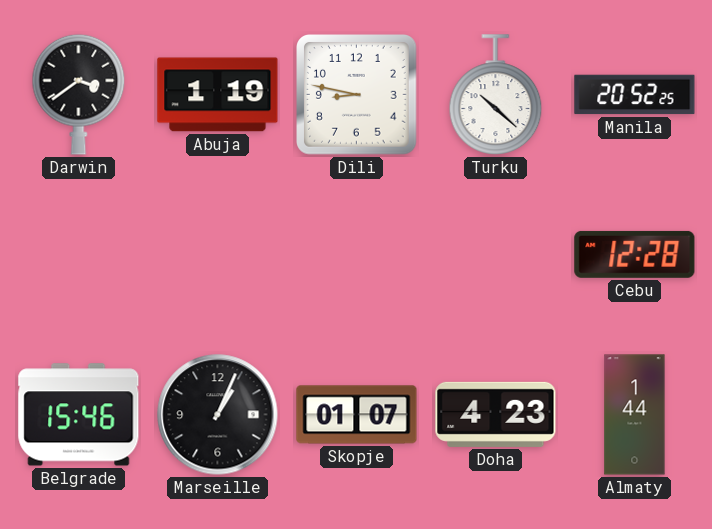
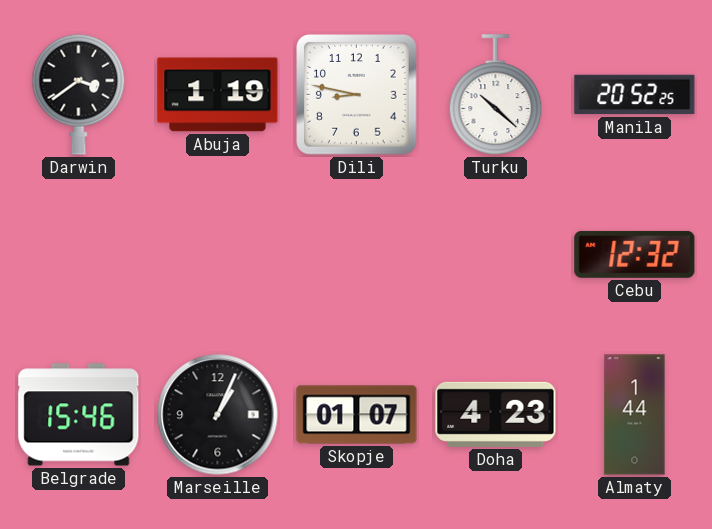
Cebu: 12:28 -> 12:32 (635, 254)
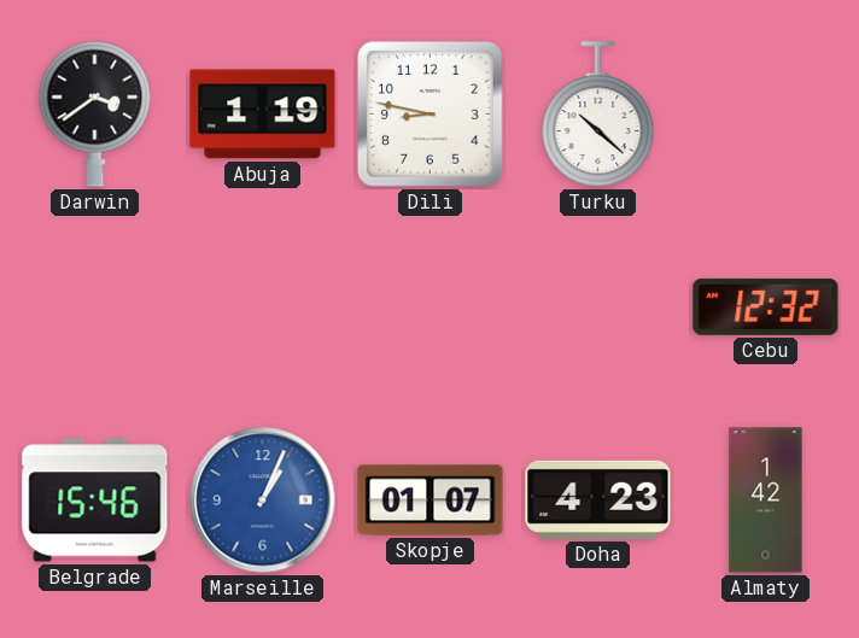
Manila: 20:52 -> none (635, 95)
Marseille dial: black -> blue (263, 501)
Almaty: 1:44 -> 1:42 (766, 501)
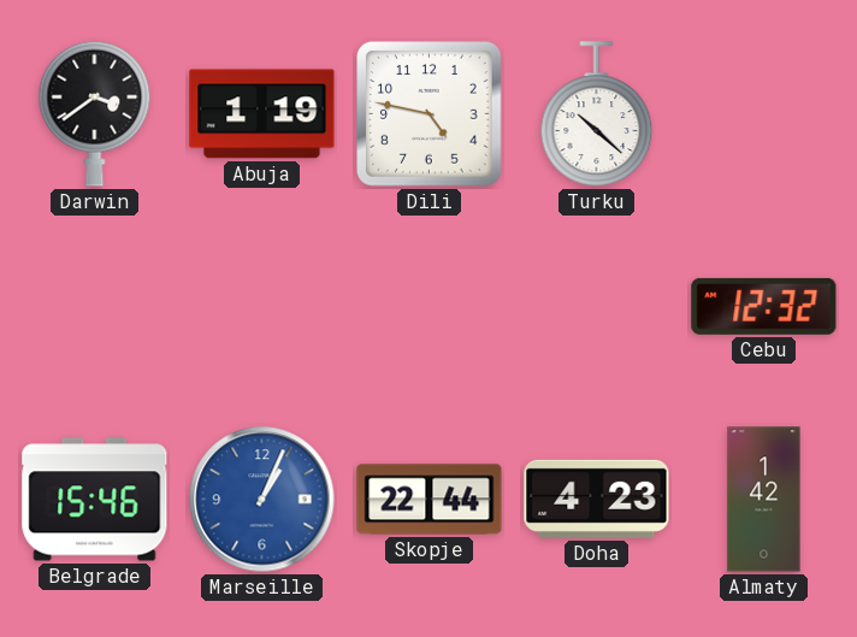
Dili: 8:47 -> 4:47 (430, 114)
Skopje: 01:07 -> 22:44 (430, 500)
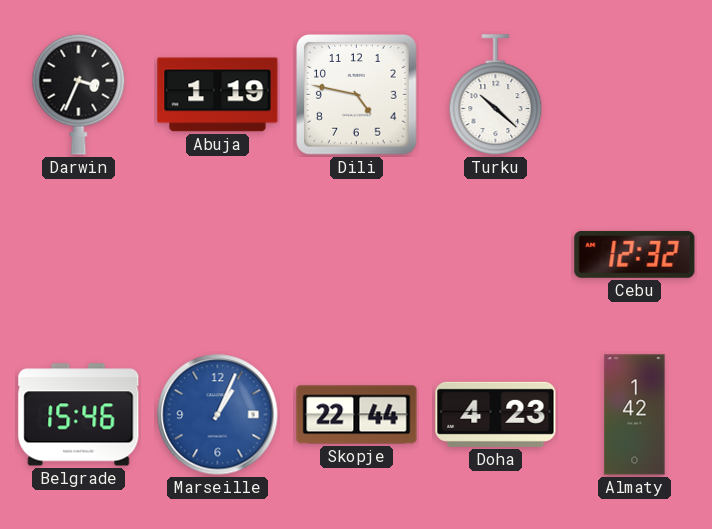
Darwin: 3:39 -> 3:34 (79, 94)
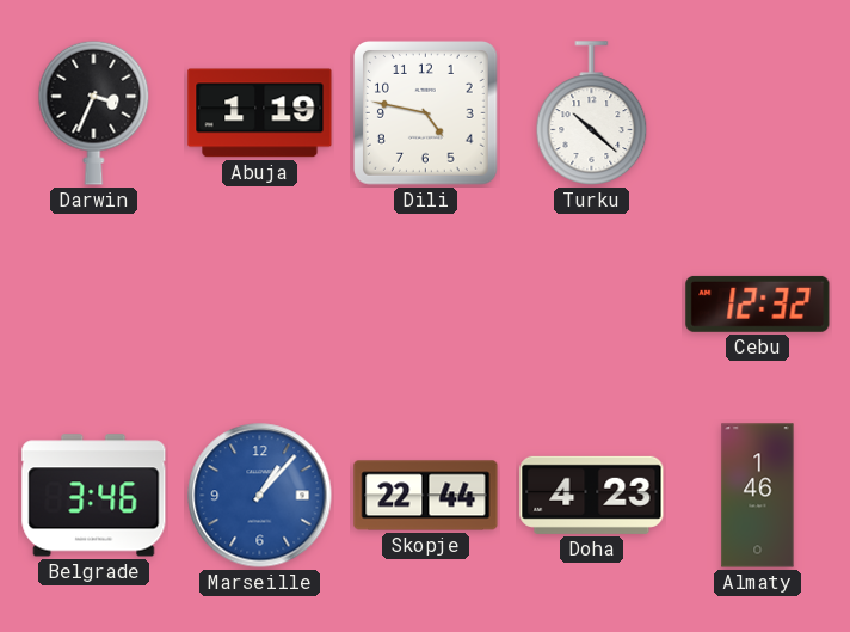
Belgrade: 15:46 -> 3:46 (94, 496)
Marseille: 1:04 -> 1:07 (260, 496)
Almaty: 1:42 -> 1:46 (758, 496)
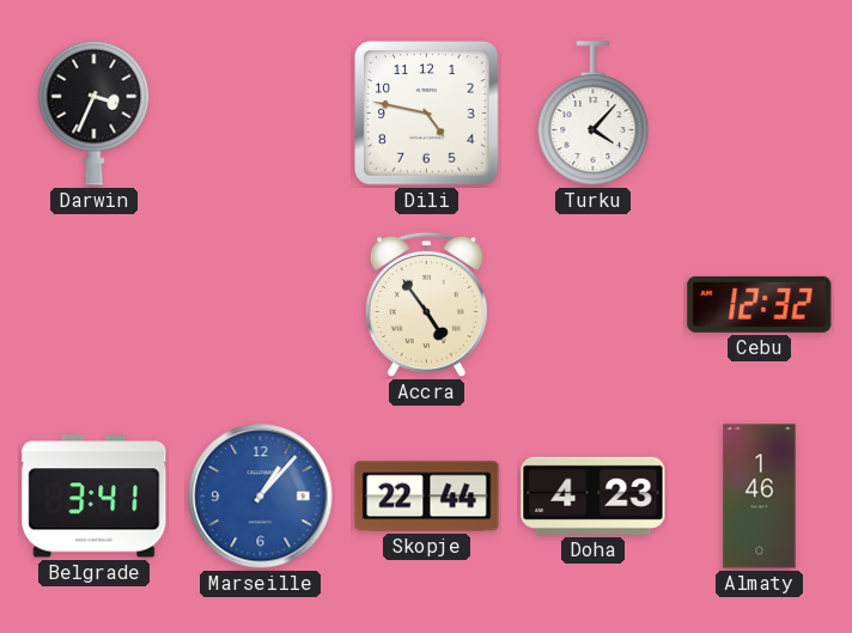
Abuja: 1:19 -> none (260, 113)
Turku: 10:22 -> 4:07 (594, 114)
Accra: none -> 4:54 (426, 304)
Belgrade: 3:46 -> 3:41 (95, 497)
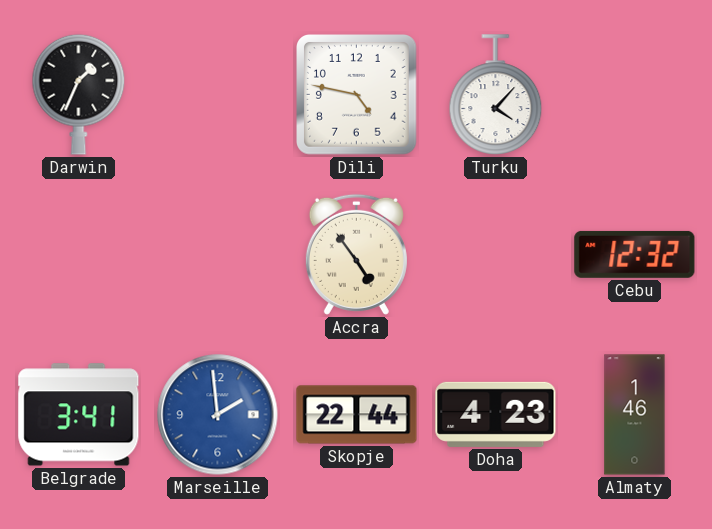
Darwin: 3:34 -> 1:34 (79, 94)
Marseille: 1:07 -> 1:59 (218, 415)
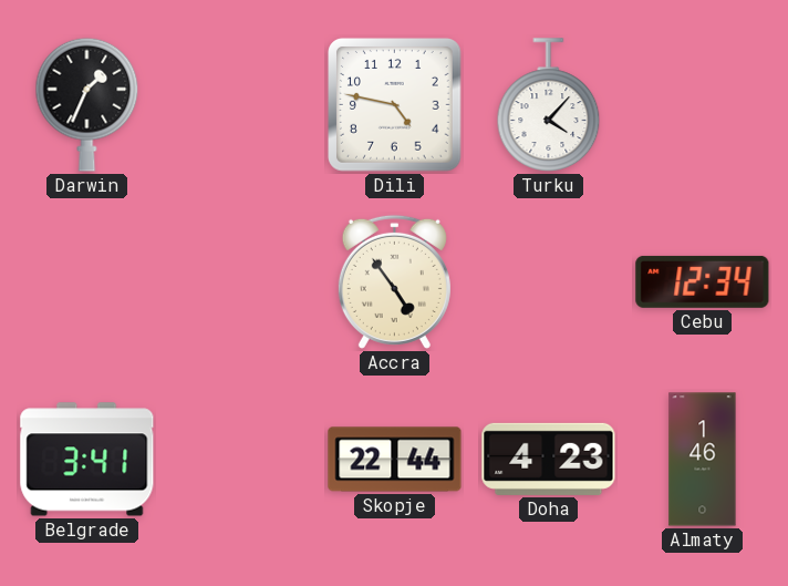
Cebu: 12:32 -> 12:34 (703, 281)
Marseille: 1:59 -> none (218, 415)
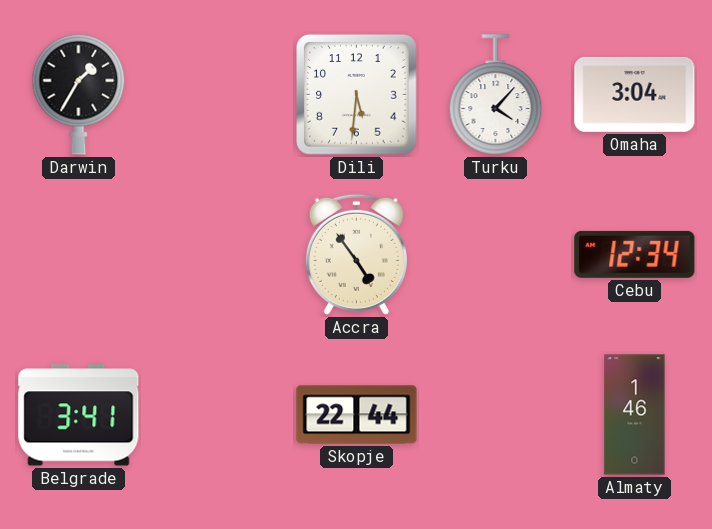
Darwin: 1:34 -> 1:35 (79, 94)
Dili: 4:47 -> 5:31 (357, 95)
Omaha: none -> 3:04 (635, 94)
Doha: 4:23 -> none (549, 459)
